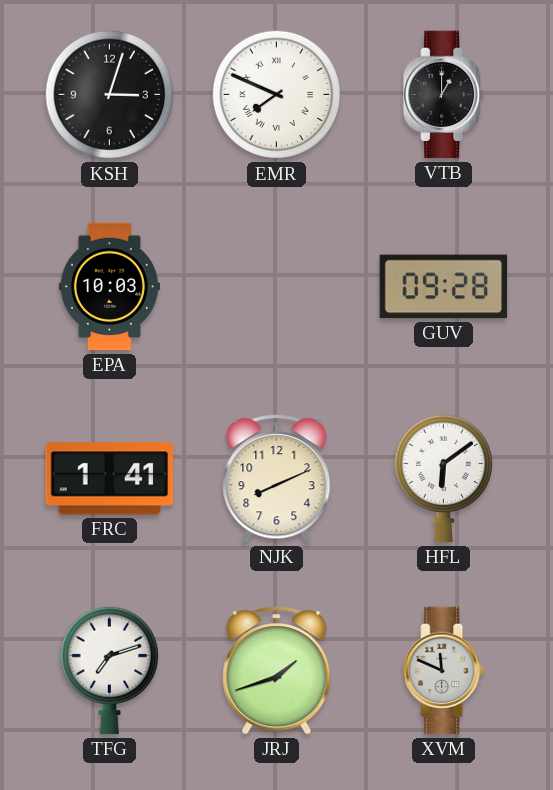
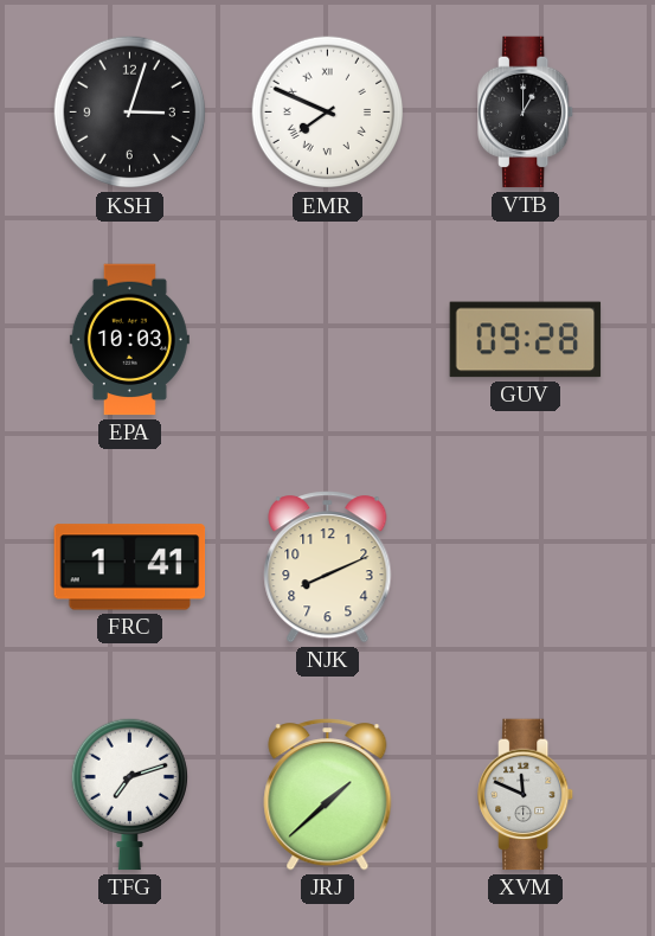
HFL: 6:09 -> none (443, 478)
JRJ: 1:42 -> 1:38 (328, 795)
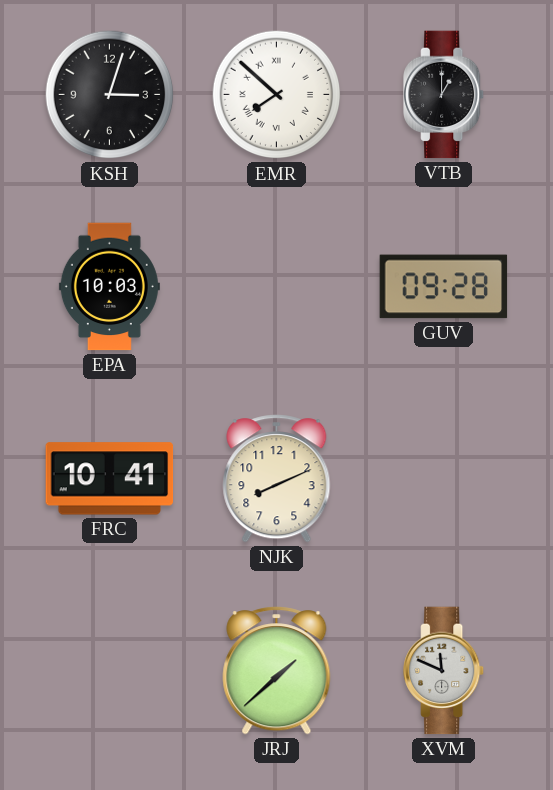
EMR: 7:49 -> 7:52 (277, 95)
FRC: 1:41 -> 10:41 (110, 479)
TFG: 7:12 -> none (129, 794)
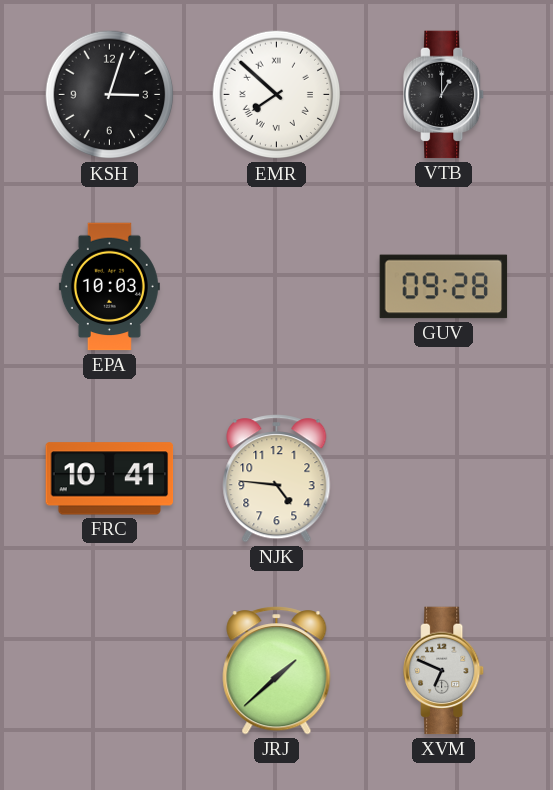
NJK: 8:11 -> 4:46 (277, 479)
XVM: 11:49 -> 6:49 (445, 671)
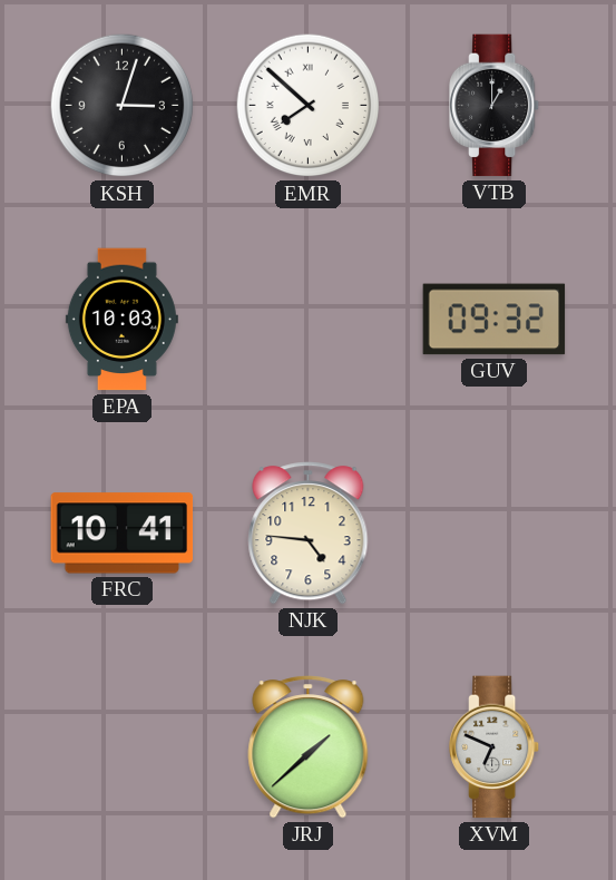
GUV: 09:28 -> 09:32 (495, 320)
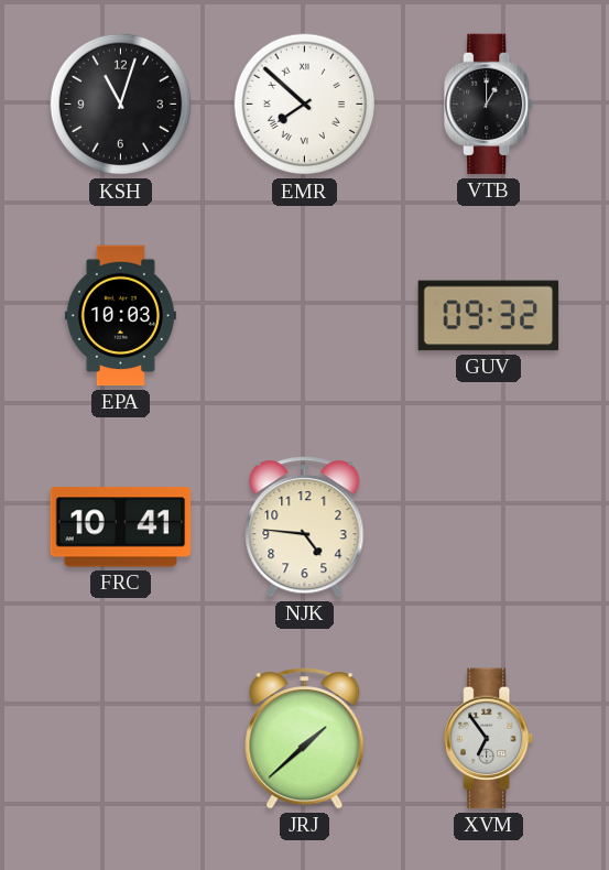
KSH: 3:03 -> 11:03 (121, 105)
XVM: 6:49 -> 6:54 (490, 739)
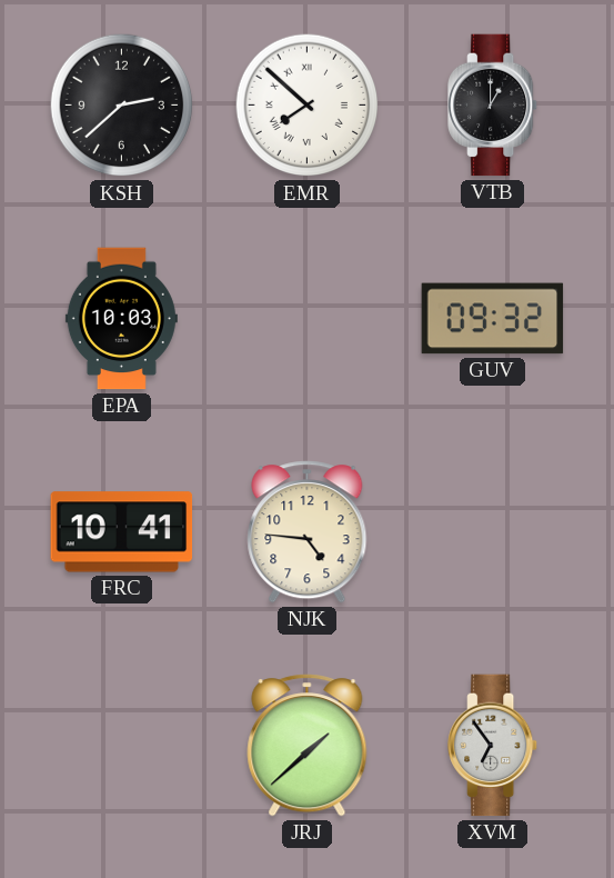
KSH: 11:03 -> 2:38 (122, 106)
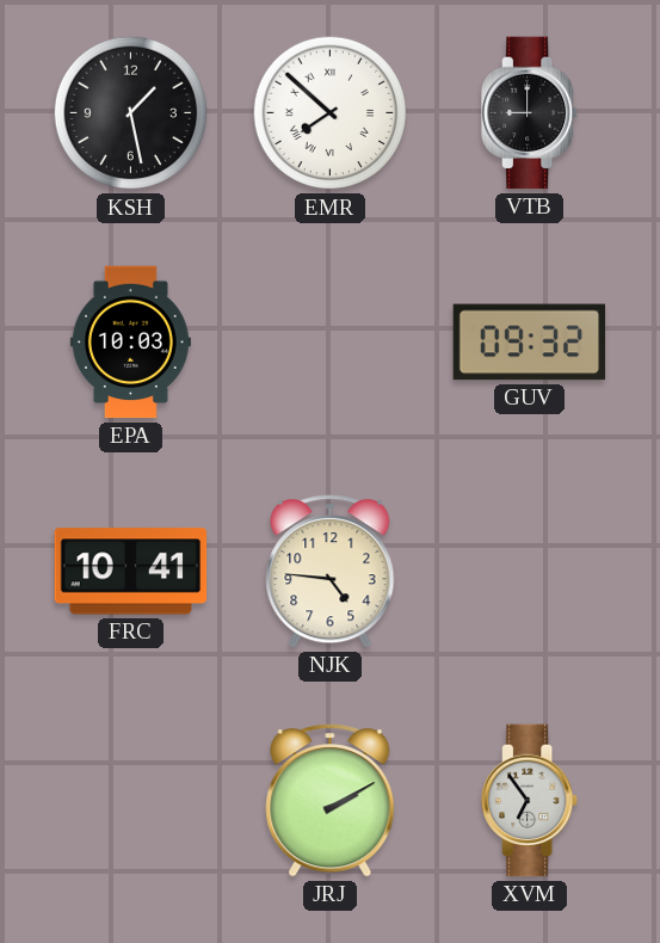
KSH: 2:38 -> 1:28 (131, 113)
VTB: 1:00 -> 9:00 (531, 113)
JRJ: 1:38 -> 2:10 (331, 801)
